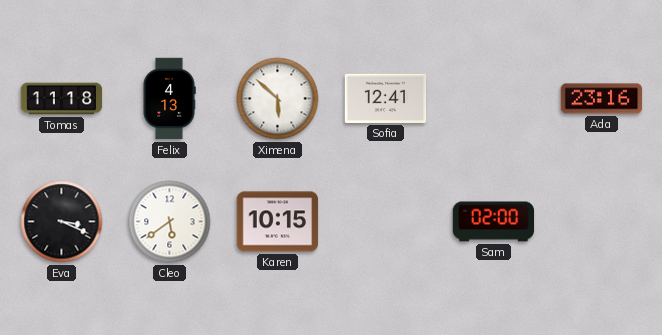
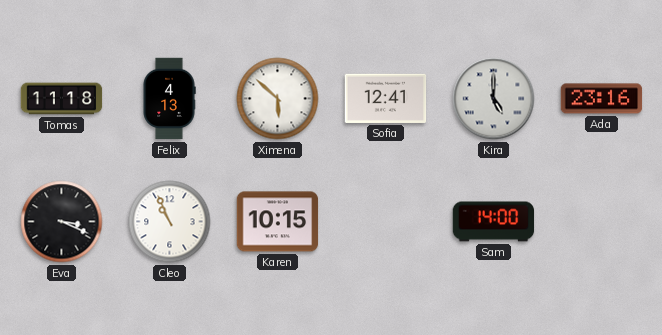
Kira: none -> 5:00 (494, 99)
Cleo: 5:39 -> 10:56 (170, 222)
Sam: 02:00 -> 14:00 (494, 222)
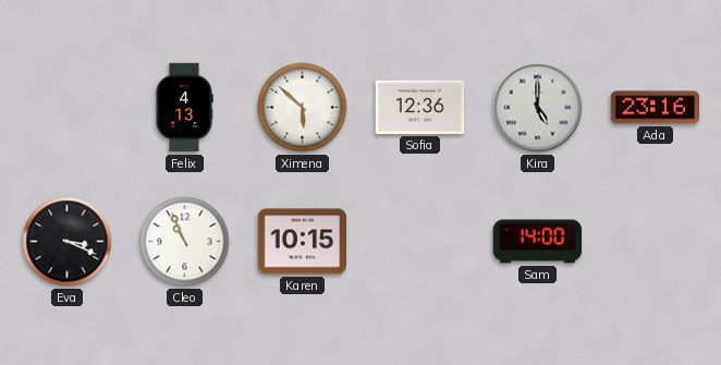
Tomas: 11:18 -> none (62, 99)
Sofia: 12:41 -> 12:36 (420, 107)
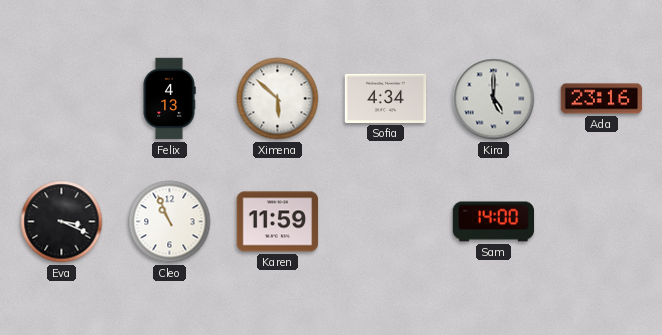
Sofia: 12:36 -> 4:34 (386, 98)
Karen: 10:15 -> 11:59 (278, 222)
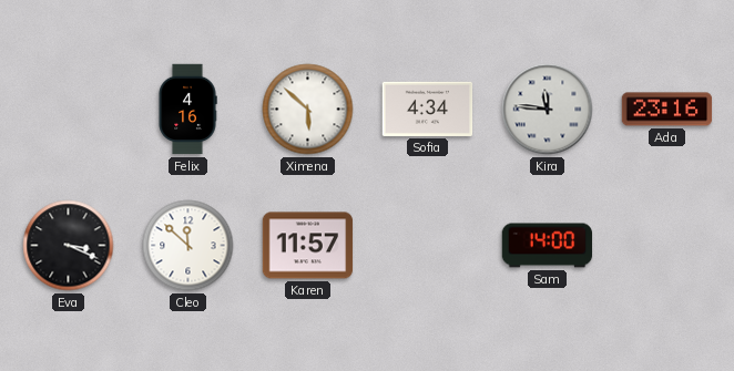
Felix: 4:13 -> 4:16 (187, 110)
Kira: 5:00 -> 11:46 (548, 110)
Cleo: 10:56 -> 11:52 (188, 246)
Karen: 11:59 -> 11:57 (308, 246)
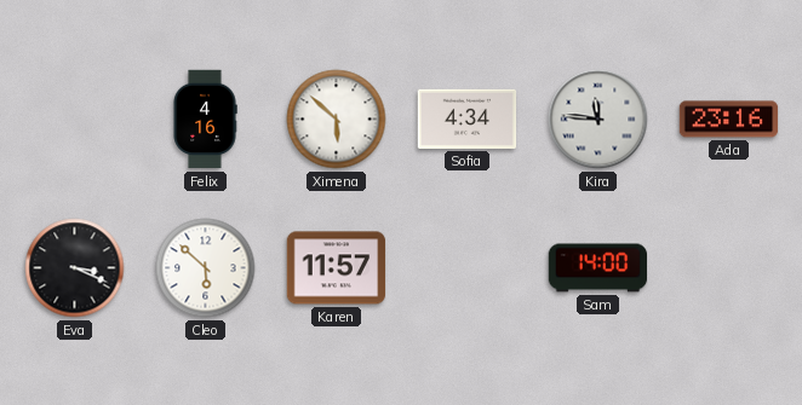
Cleo: 11:52 -> 5:52 (206, 268)
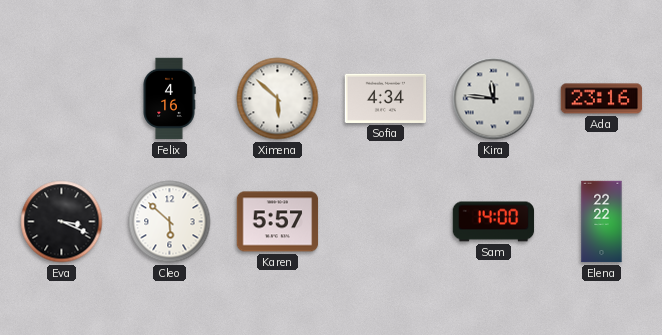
Karen: 11:57 -> 5:57 (278, 222)
Elena: none -> 22:22 (602, 222)
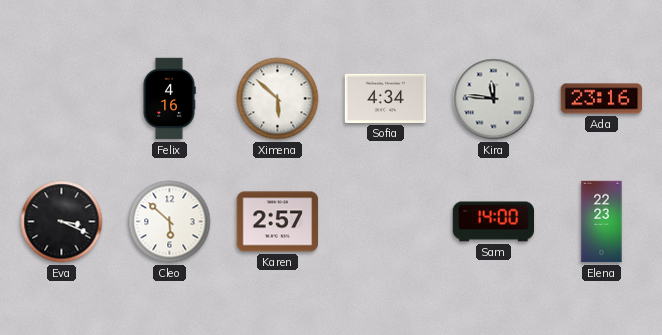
Karen: 5:57 -> 2:57 (278, 222)
Elena: 22:22 -> 22:23 (602, 222)
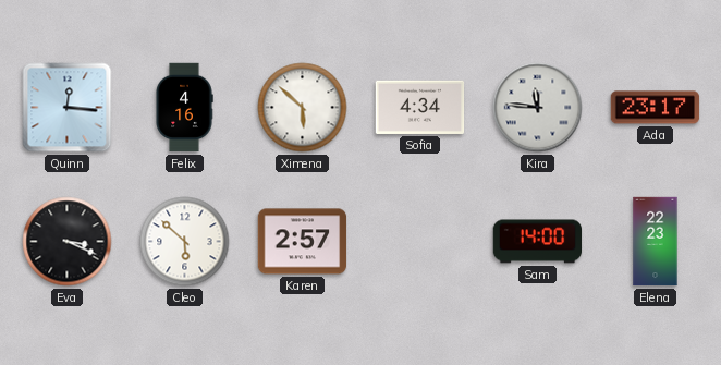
Quinn: none -> 12:16 (68, 108)
Ada: 23:16 -> 23:17 (656, 108)
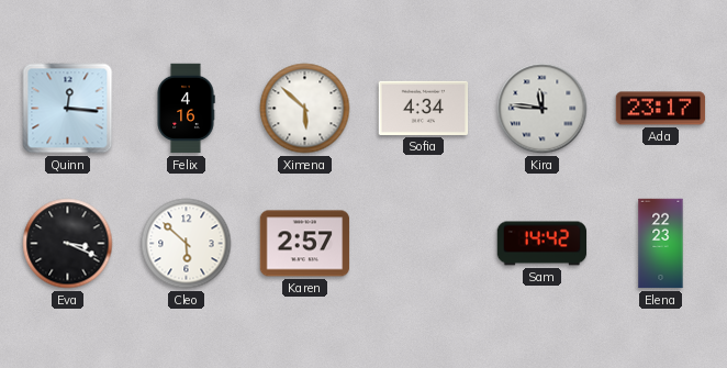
Sam: 14:00 -> 14:42 (543, 244)
